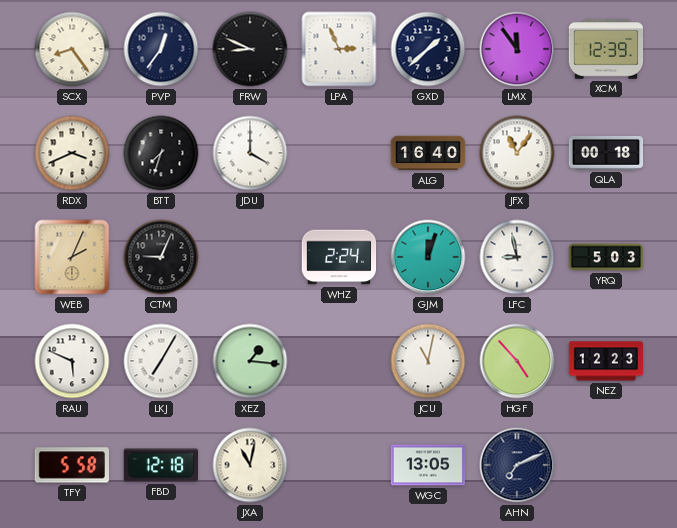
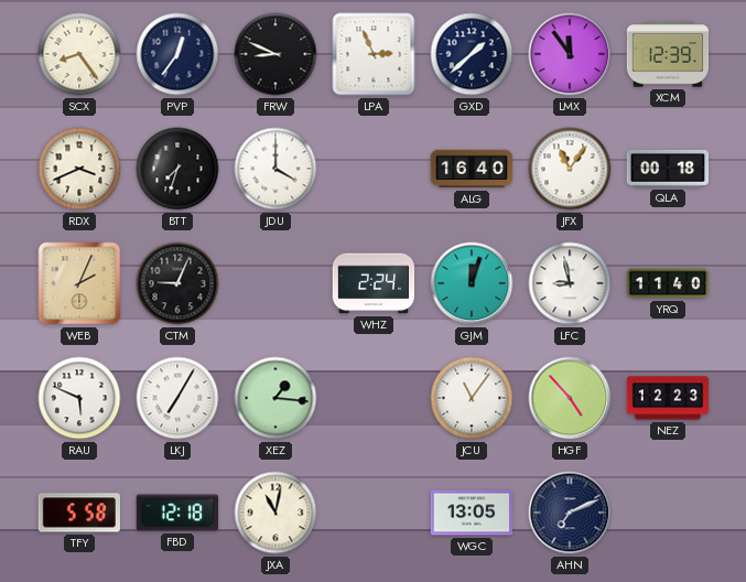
YRQ: 5:03 -> 11:40 (668, 283)
JCU: 11:02 -> 11:06 (472, 398)
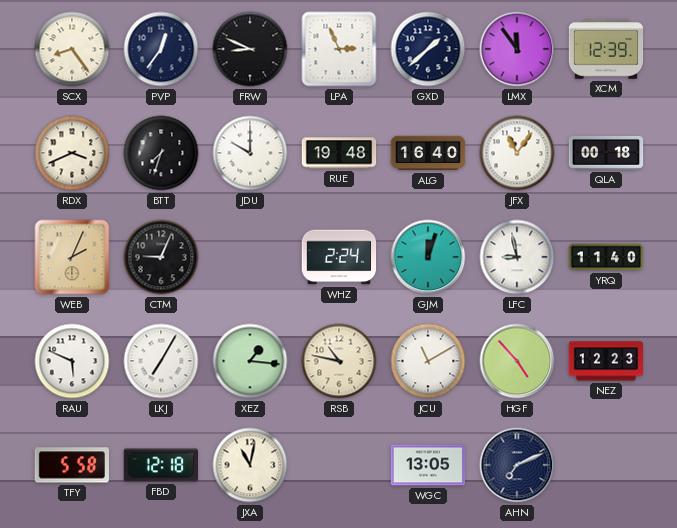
JDU: 4:00 -> 10:00 (250, 153)
RUE: none -> 19:48 (339, 153)
RSB: none -> 10:47 (339, 361)
JCU: 11:06 -> 11:10 (428, 361)
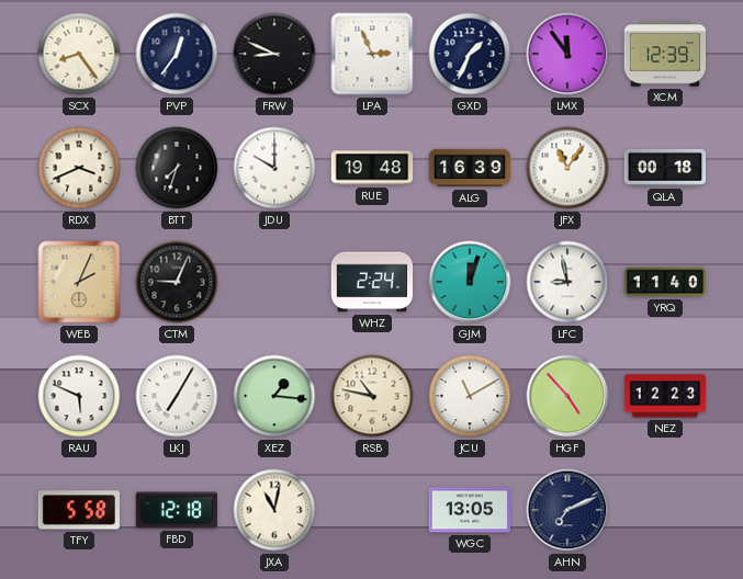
GXD: 1:38 -> 1:34 (470, 54)
ALG: 16:40 -> 16:39 (470, 168)
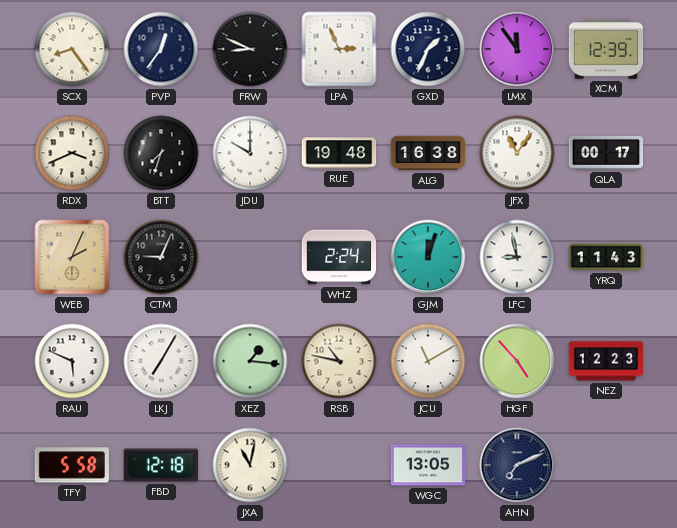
ALG: 16:39 -> 16:38 (428, 153)
QLA: 00:18 -> 00:17 (606, 153)
YRQ: 11:40 -> 11:43 (606, 257)
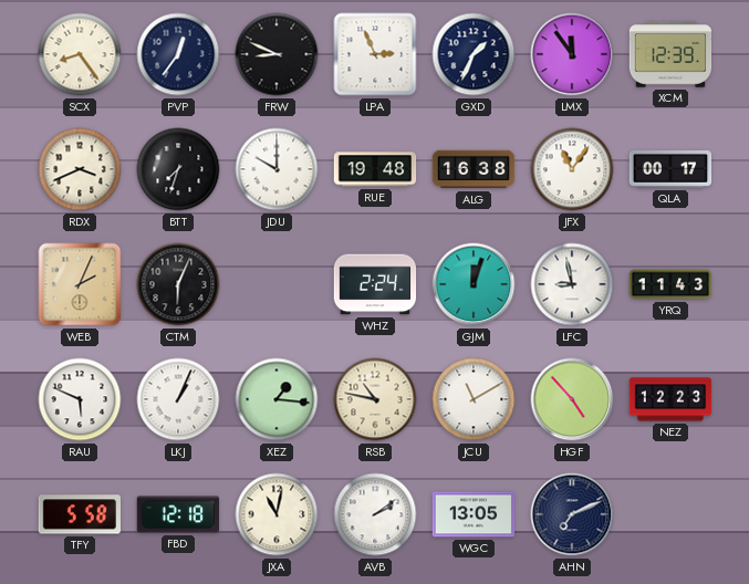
CTM: 9:04 -> 6:04 (178, 284)
LKJ: 7:05 -> 1:04 (178, 399)
AVB: none -> 2:09 (375, 514)
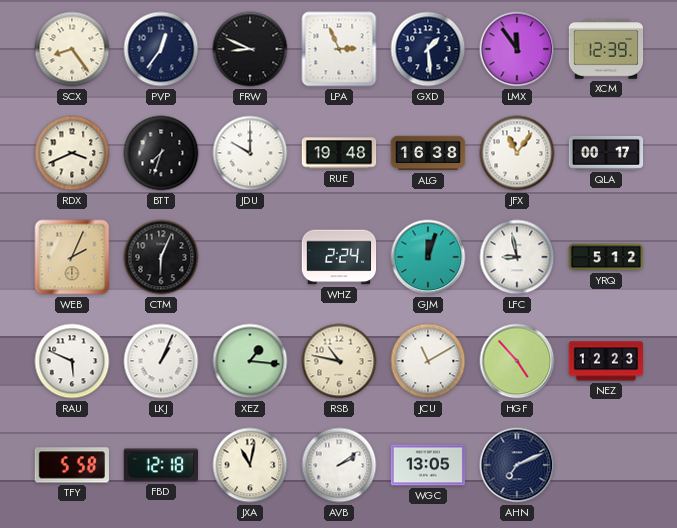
GXD: 1:34 -> 1:29 (428, 49)
YRQ: 11:43 -> 5:12 (606, 257)
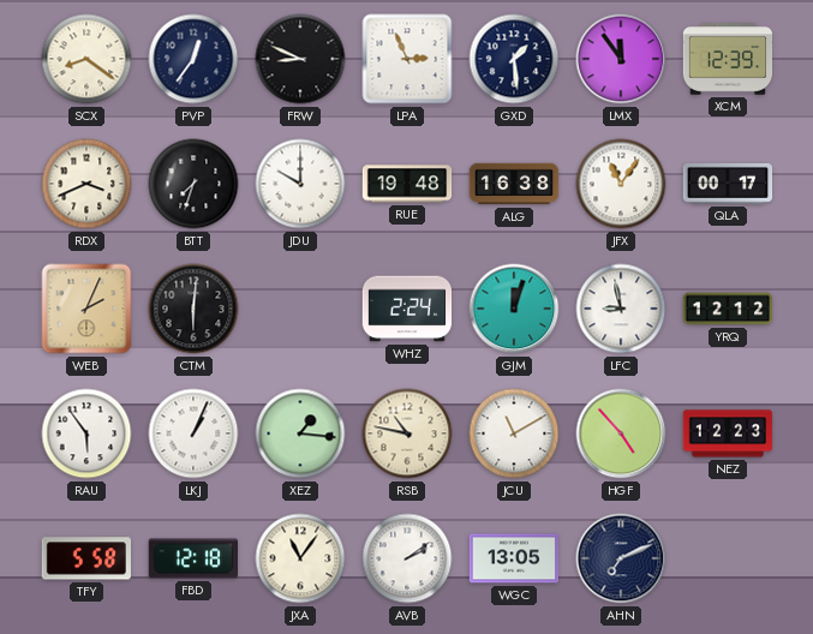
SCX: 8:24 -> 8:21 (86, 59)
CTM: 6:04 -> 6:01 (193, 309)
YRQ: 5:12 -> 12:12 (728, 309)
RAU: 5:49 -> 5:54 (86, 433)
JXA: 11:02 -> 11:06 (300, 558)
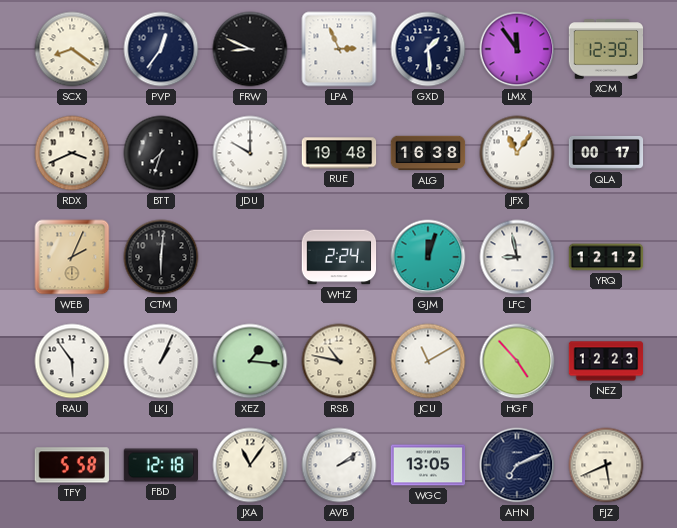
FJZ: none -> 5:41 (606, 465)
